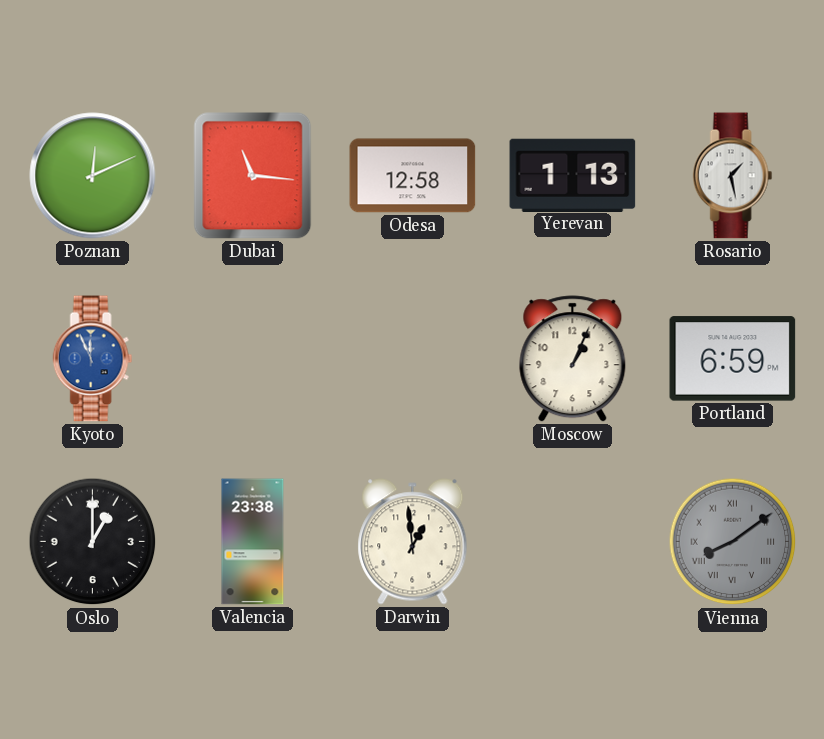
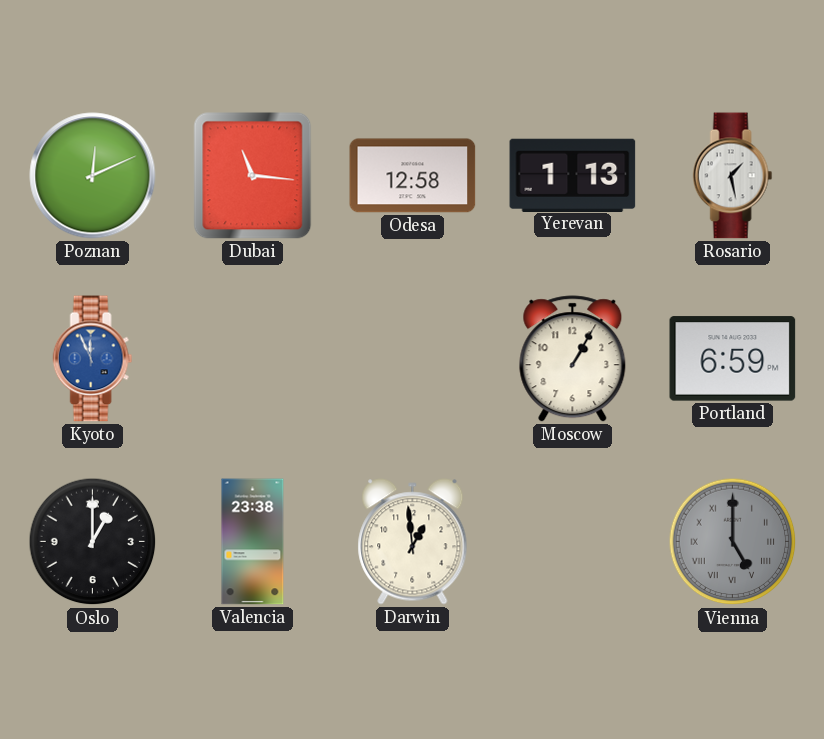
Moscow: 1:04 -> 1:05 (573, 359)
Vienna: 8:09 -> 5:00 (733, 542)
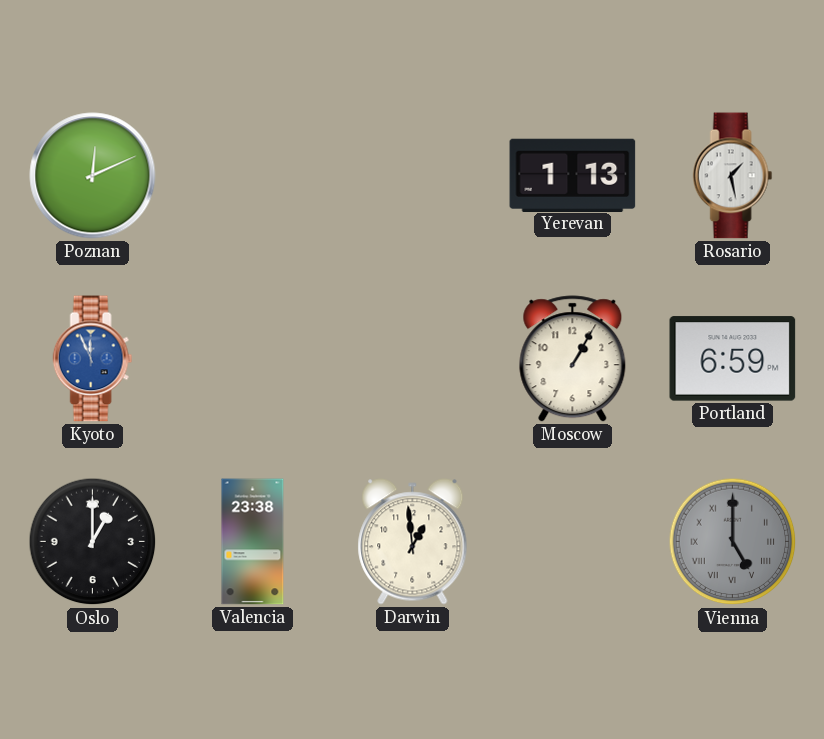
Dubai: 11:16 -> none (253, 176)
Odesa: 12:58 -> none (413, 176)
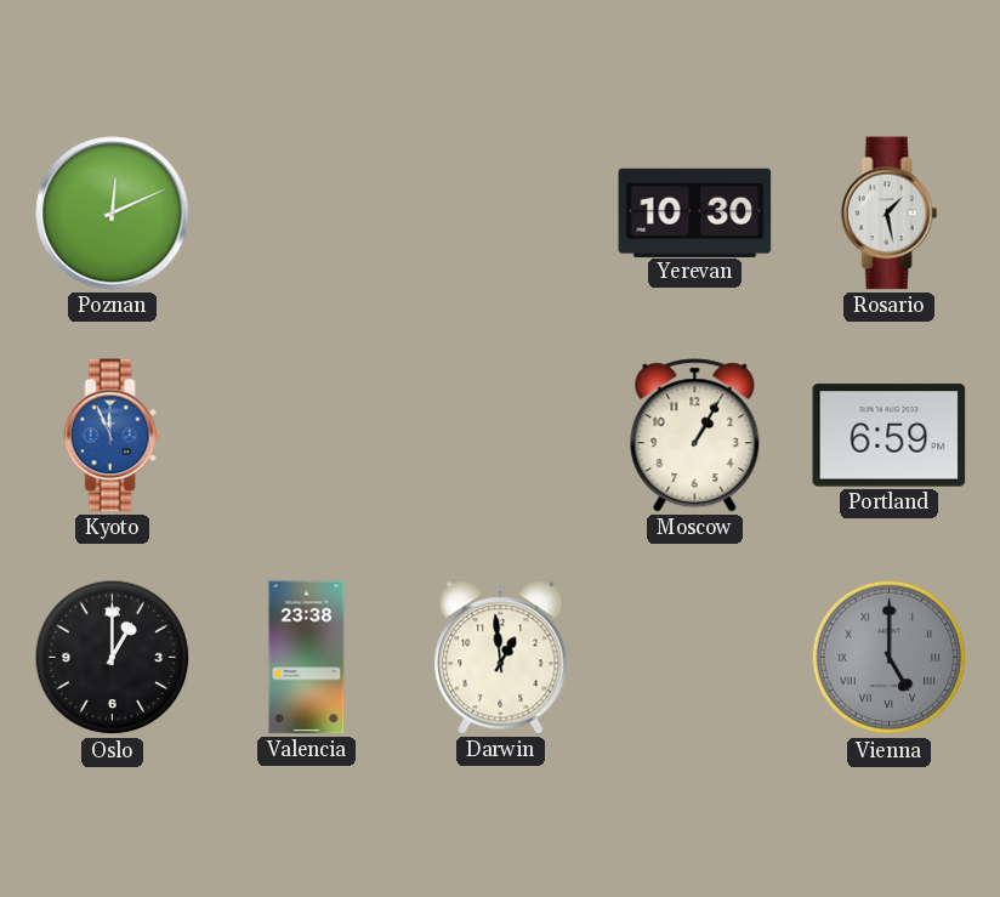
Yerevan: 1:13 -> 10:30 (695, 212)
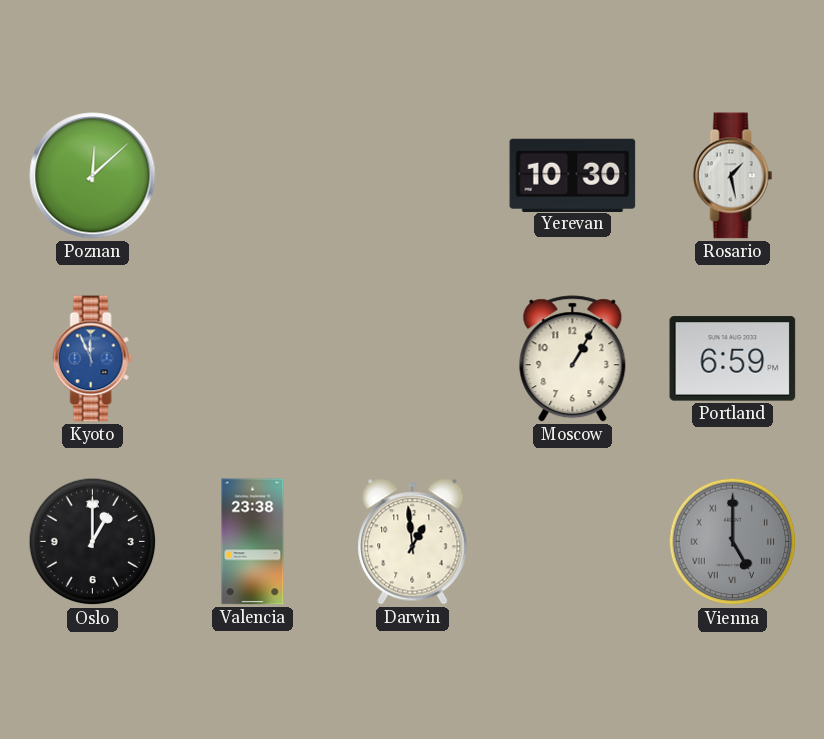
Poznan: 12:11 -> 12:08 (93, 176)
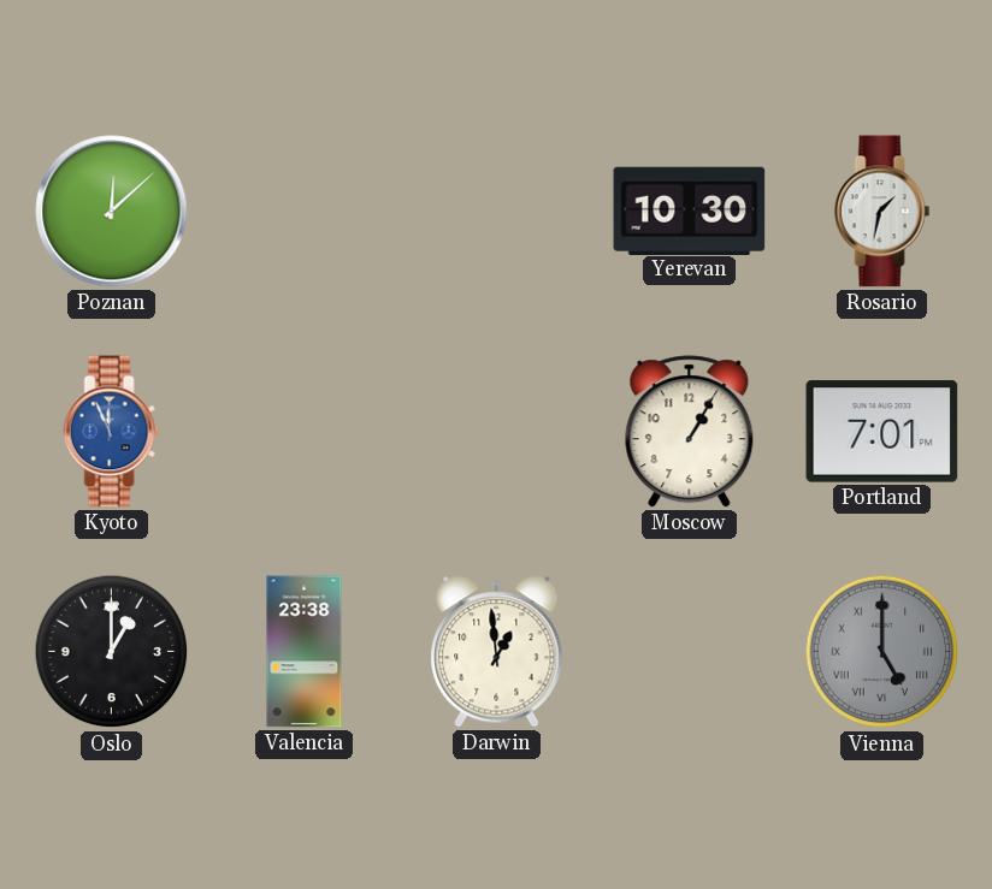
Rosario: 1:28 -> 1:32 (882, 212)
Portland: 6:59 -> 7:01 (882, 432)
